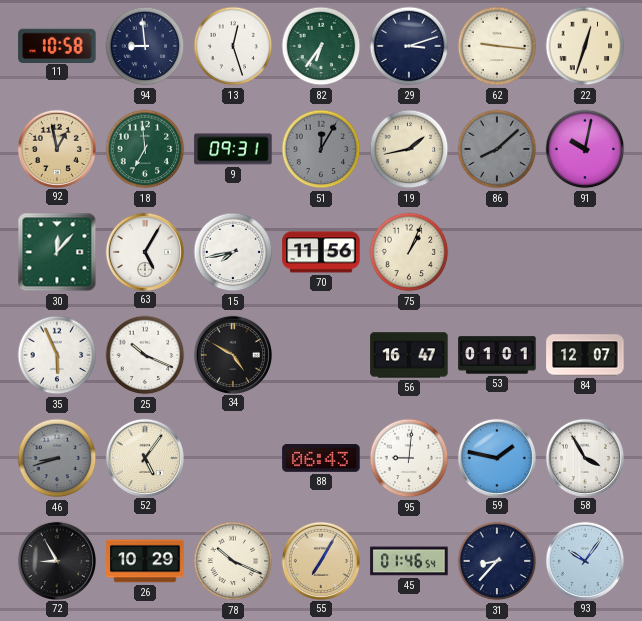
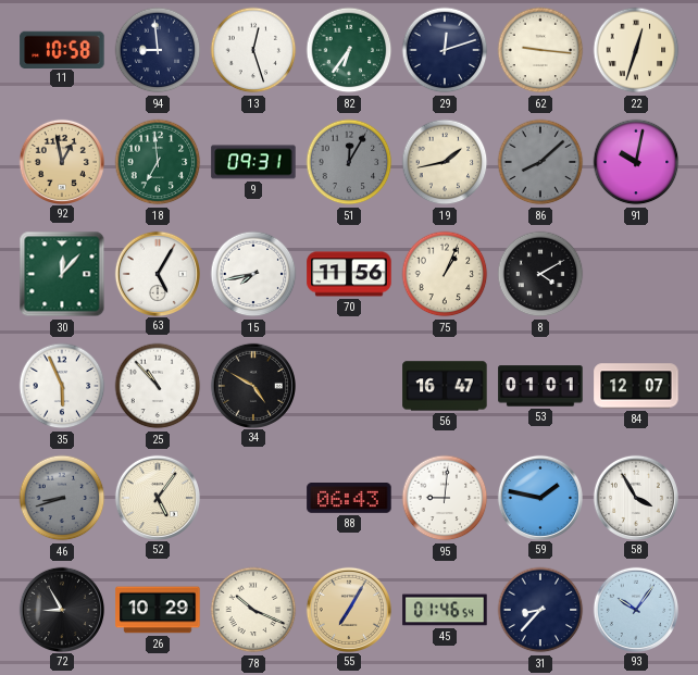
29: 3:12 -> 12:12 (445, 50)
8: none -> 4:10 (540, 274)
25: 10:19 -> 10:53 (158, 386)
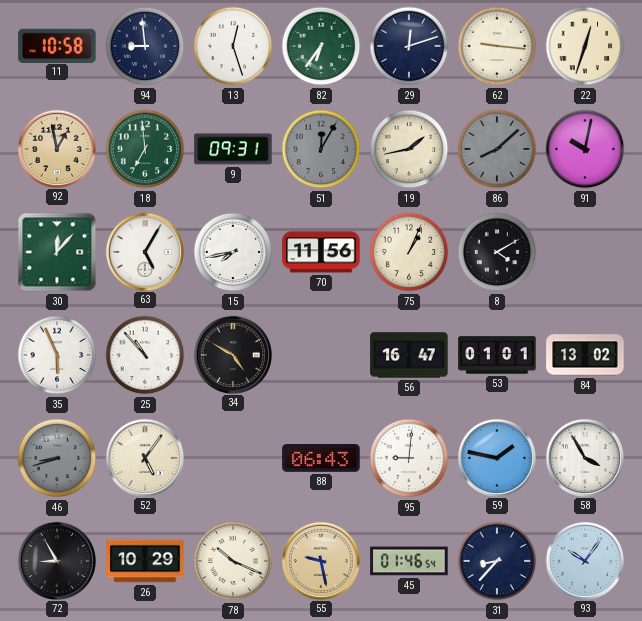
84: 12:07 -> 13:02 (585, 355)
55: 7:05 -> 9:28 (320, 560)
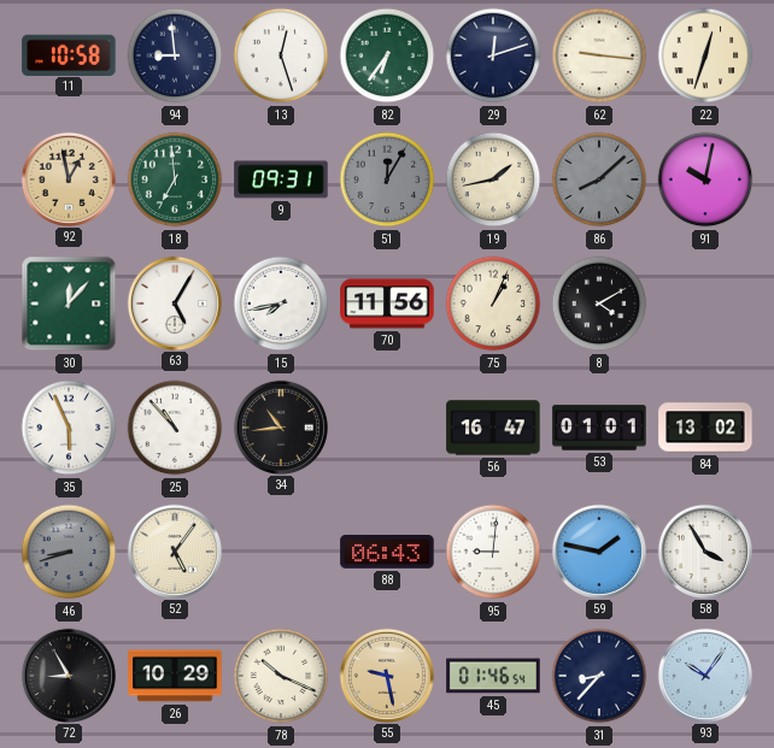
34: 4:50 -> 10:44 (280, 426)
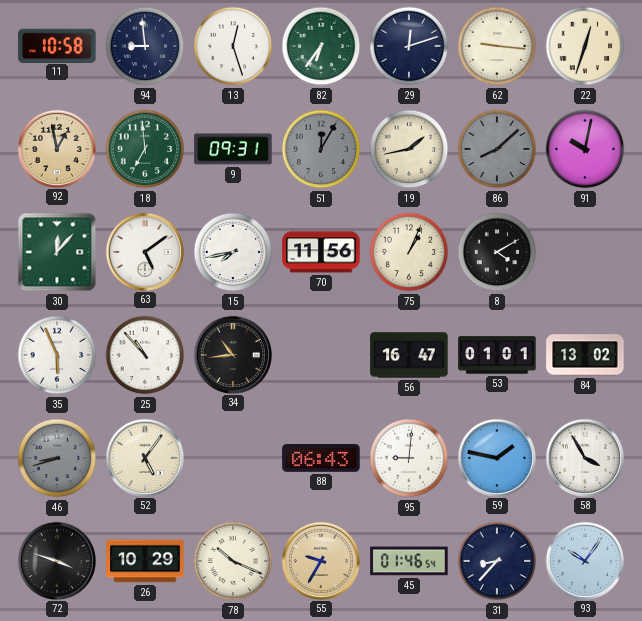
63: 5:05 -> 5:09 (144, 251)
72: 8:55 -> 3:48 (56, 560)
55: 9:28 -> 9:35 (320, 560)
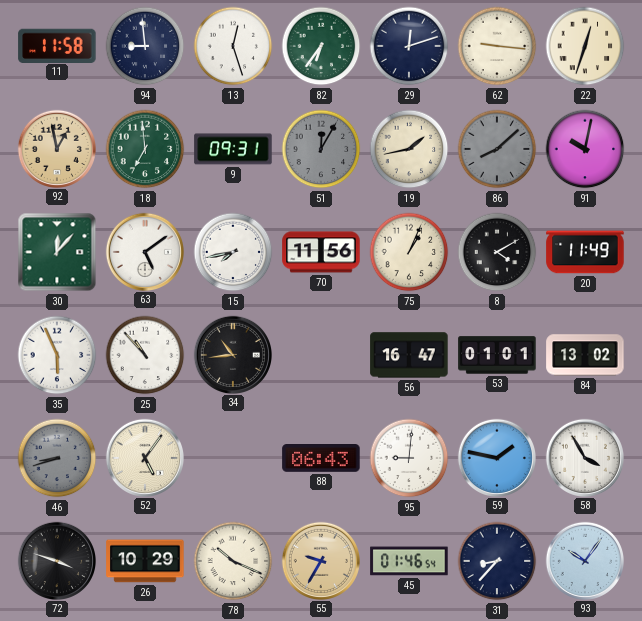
11: 10:58 -> 11:58 (57, 45)
20: none -> 11:49 (585, 252)
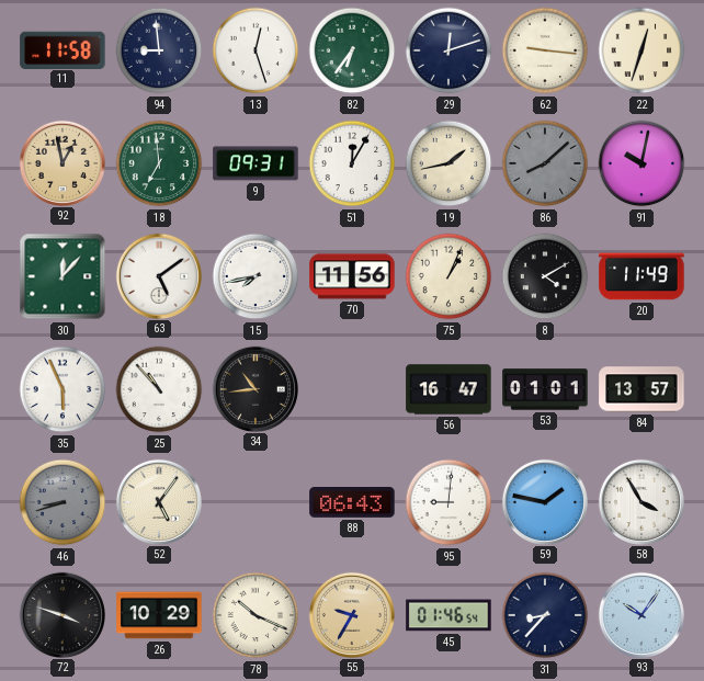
51 dial: grey -> white (352, 163)
84: 13:02 -> 13:57 (641, 389)
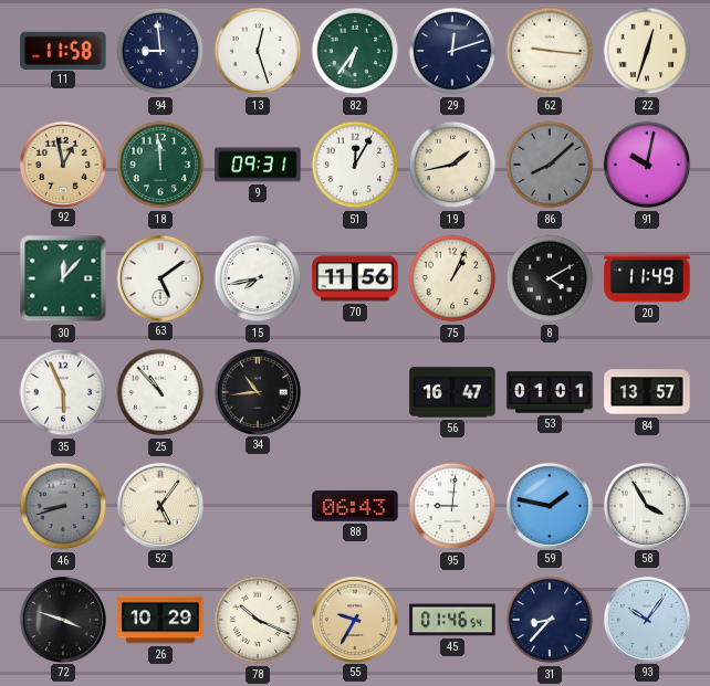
18: 6:59 -> 11:59 (160, 165)
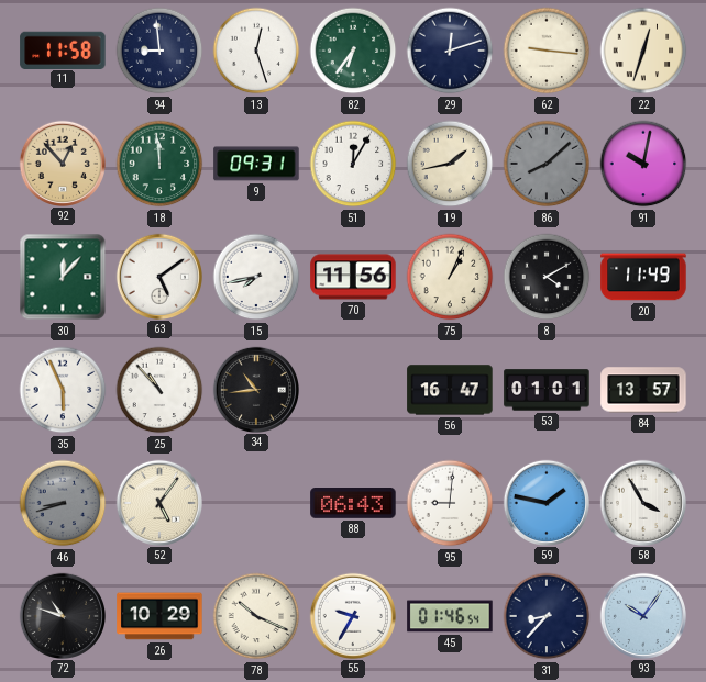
92: 12:58 -> 12:53 (62, 163)
72: 3:48 -> 10:48 (62, 615)
55 dial: champagne -> white (352, 615)
